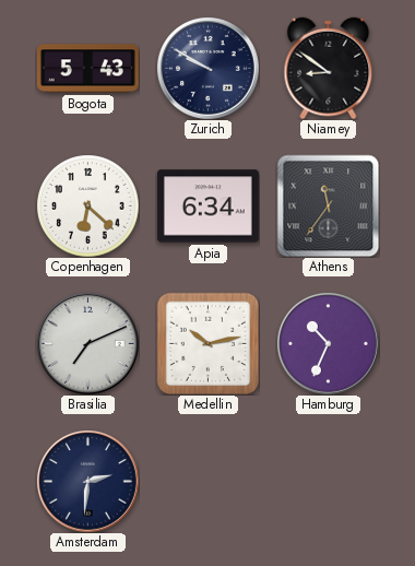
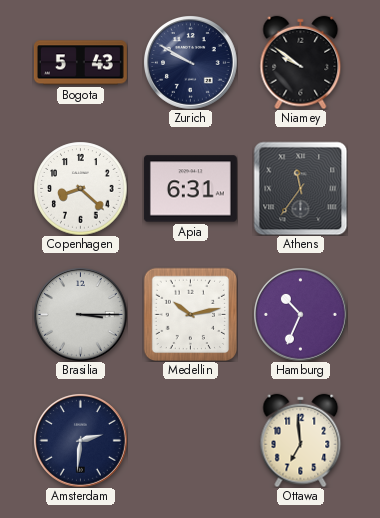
Niamey: 8:51 -> 9:51 (301, 62)
Copenhagen: 6:22 -> 8:22 (80, 188)
Apia: 6:34 -> 6:31 (190, 189)
Brasilia: 7:11 -> 3:15 (81, 315)
Ottawa: none -> 6:59 (301, 440)
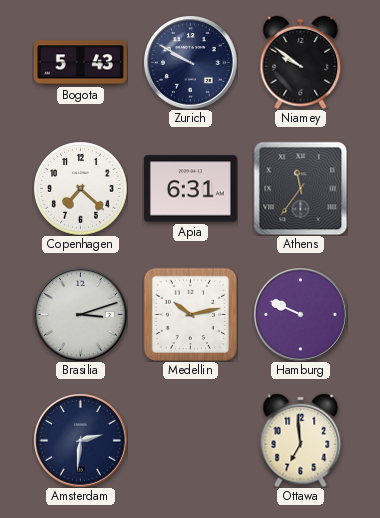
Copenhagen: 8:22 -> 7:22 (80, 188)
Brasilia: 3:15 -> 3:12 (81, 315)
Hamburg: 10:34 -> 9:49 (301, 315)
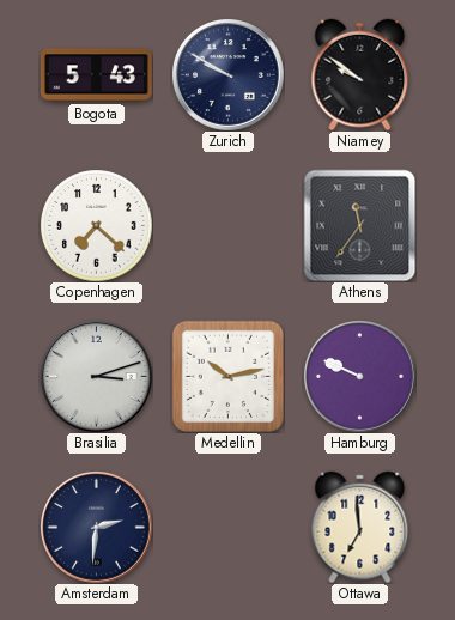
Apia: 6:31 -> none (190, 189)
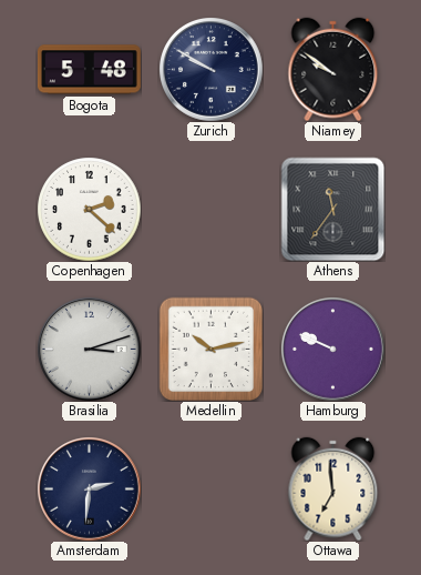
Bogota: 5:43 -> 5:48 (89, 70)
Copenhagen: 7:22 -> 2:22 (89, 209)
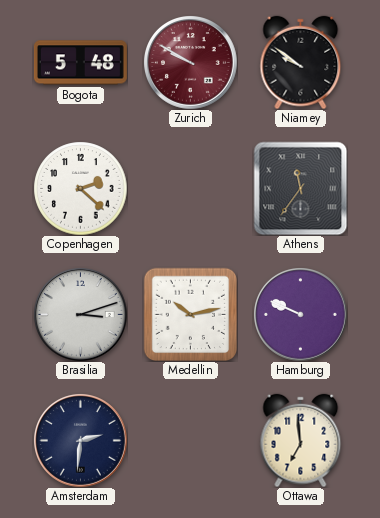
Zurich dial: navy -> burgundy (191, 63)
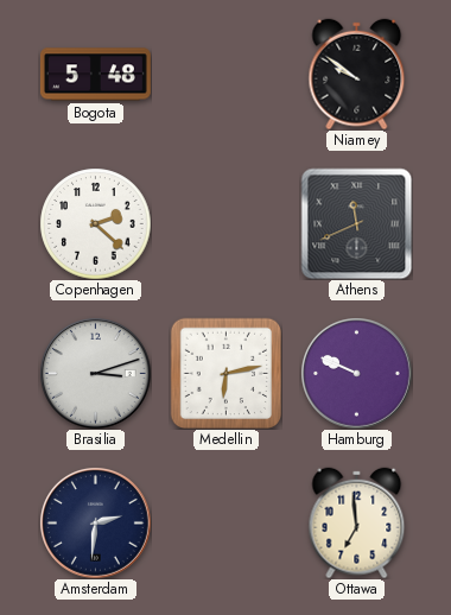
Zurich: 9:50 -> none (191, 63)
Athens: 11:36 -> 11:41 (356, 223)
Medellin: 10:13 -> 6:13 (225, 373)
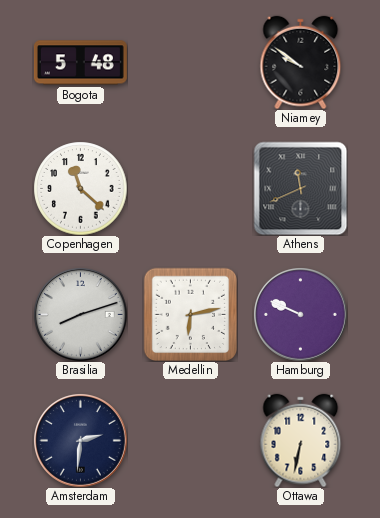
Copenhagen: 2:22 -> 11:22 (80, 188)
Brasilia: 3:12 -> 8:12 (81, 315)
Ottawa: 6:59 -> 6:32 (301, 440)
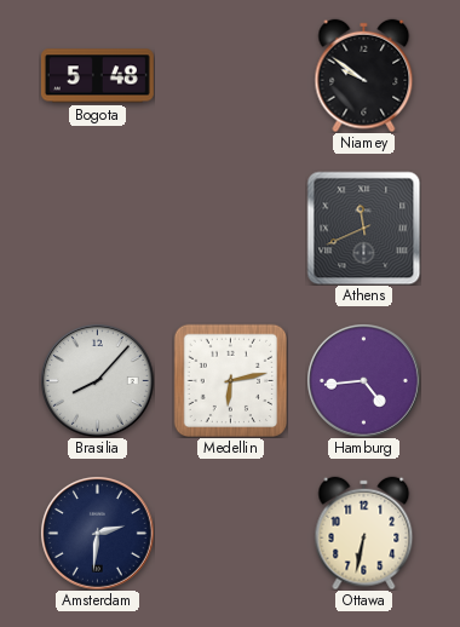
Copenhagen: 11:22 -> none (80, 188)
Brasilia: 8:12 -> 8:07 (98, 381)
Hamburg: 9:49 -> 4:44 (364, 381)
